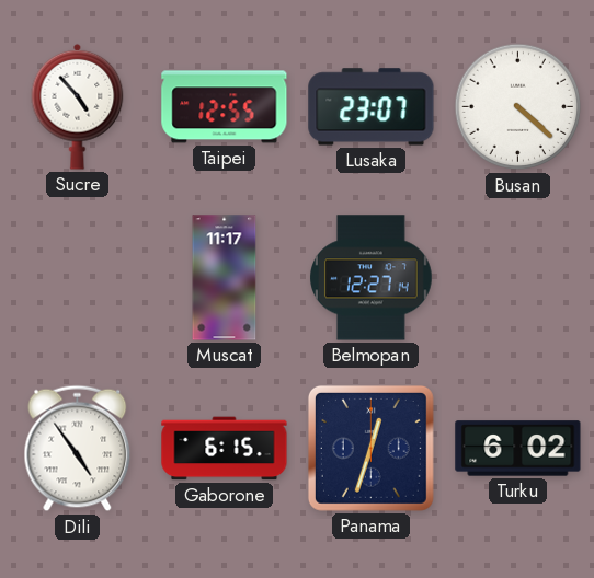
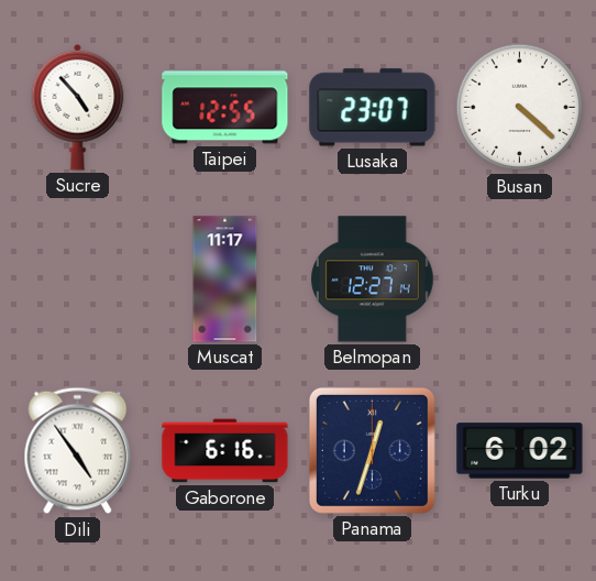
Gaborone: 6:15 -> 6:16 (225, 451)
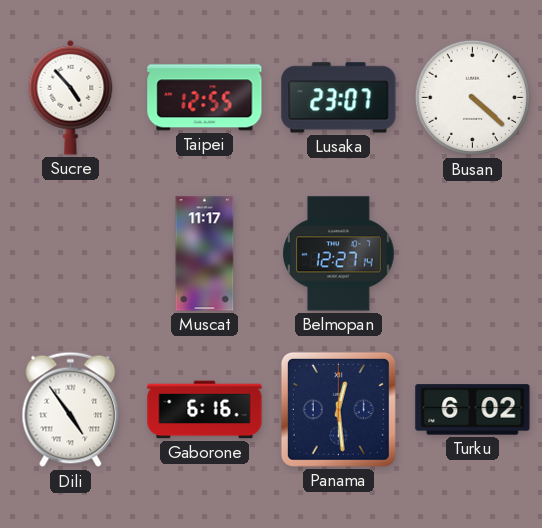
Panama: 12:33 -> 12:29 (338, 409)
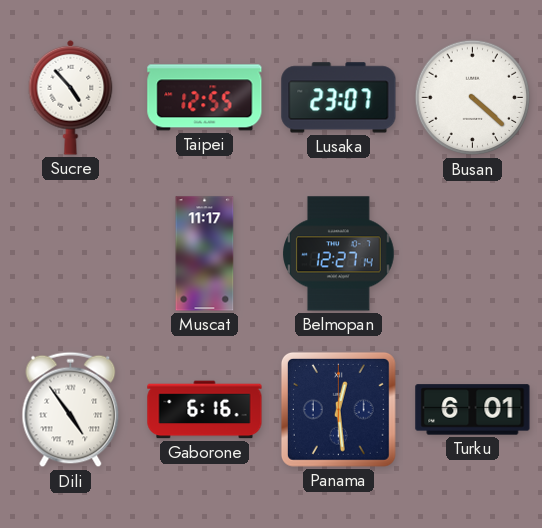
Turku: 6:02 -> 6:01 (473, 410)
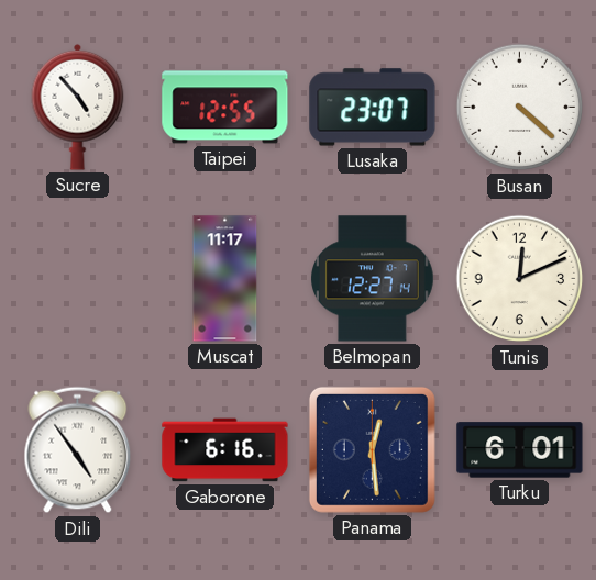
Tunis: none -> 12:11 (520, 279)
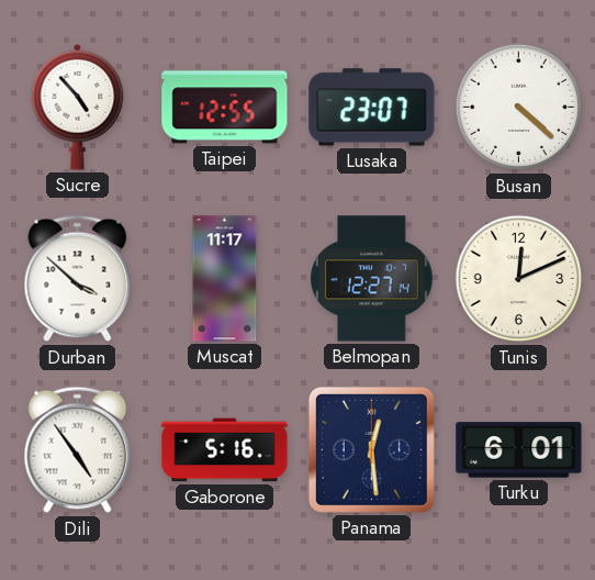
Durban: none -> 3:52 (78, 279)
Gaborone: 6:16 -> 5:16 (225, 450)
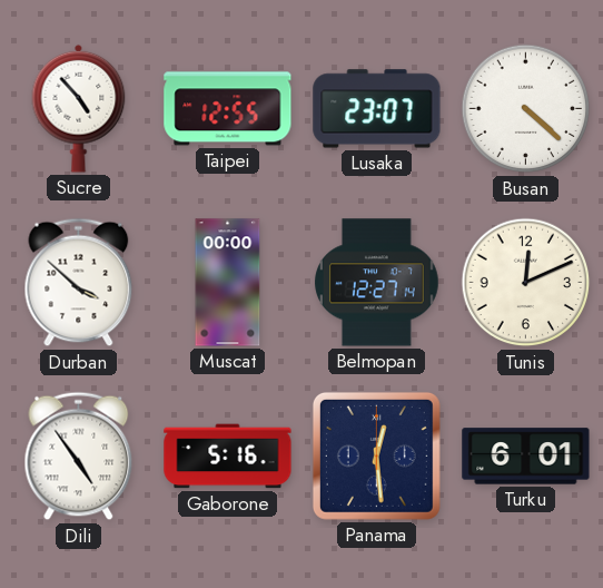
Muscat: 11:17 -> 00:00 (228, 283)
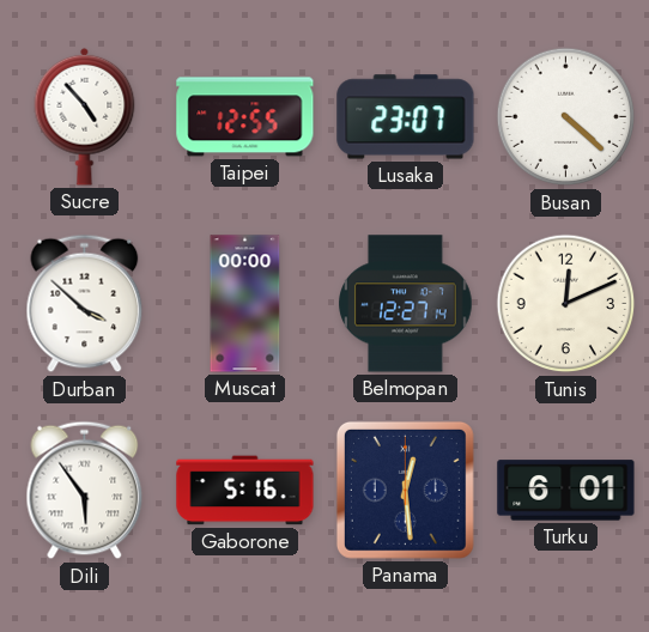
Dili: 4:54 -> 5:54 (85, 491)
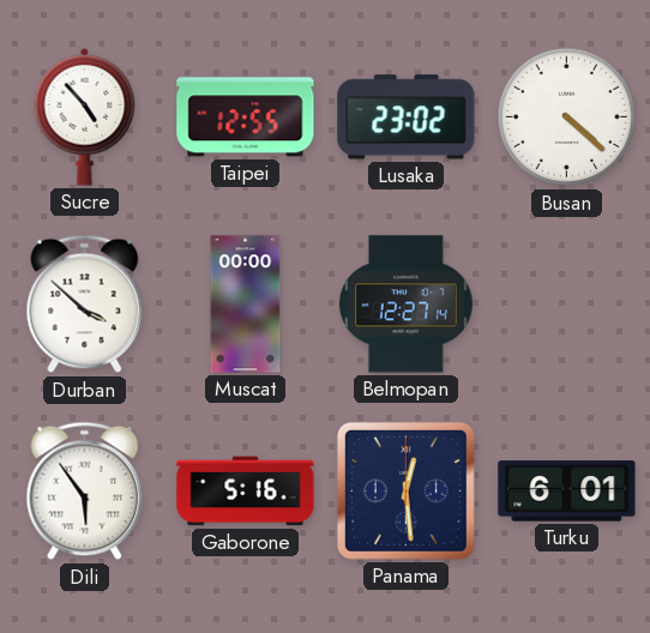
Lusaka: 23:07 -> 23:02 (407, 117)
Tunis: 12:11 -> none (566, 304)
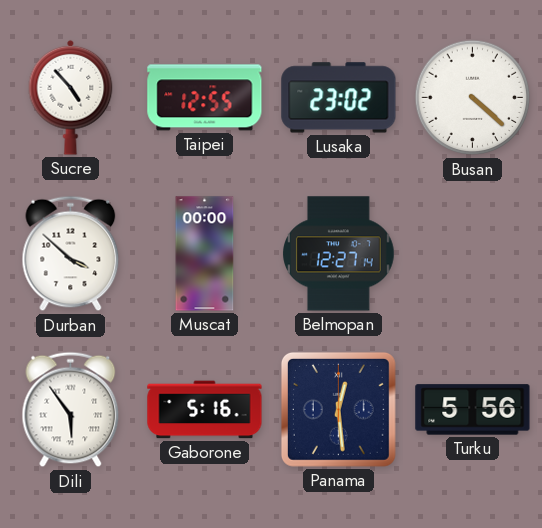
Turku: 6:01 -> 5:56 (473, 410)
